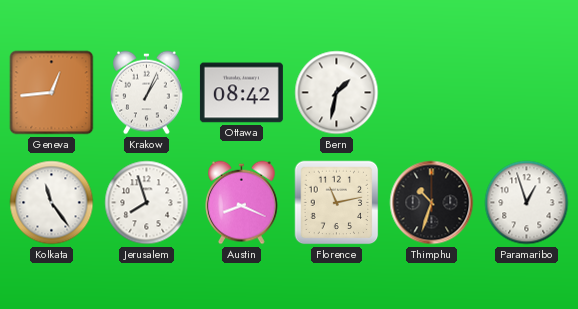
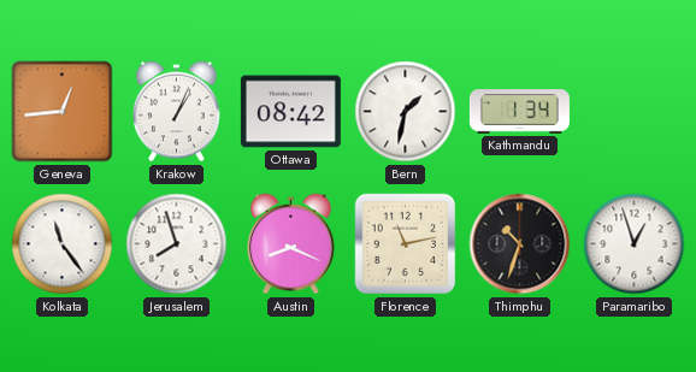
Kathmandu: none -> 1:34 (519, 112)
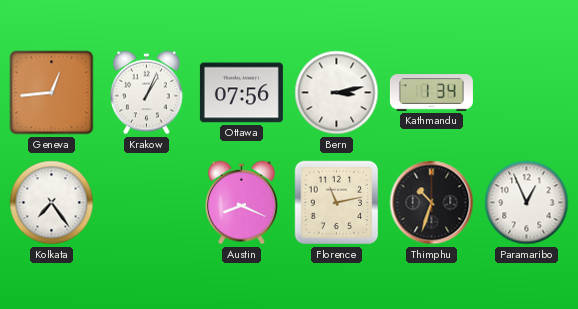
Ottawa: 08:42 -> 07:56 (241, 93)
Bern: 1:32 -> 3:13 (337, 93)
Kolkata: 11:24 -> 7:24 (52, 203)
Jerusalem: 7:57 -> none (177, 244)
Paramaribo: 12:57 -> 12:56 (527, 203)
